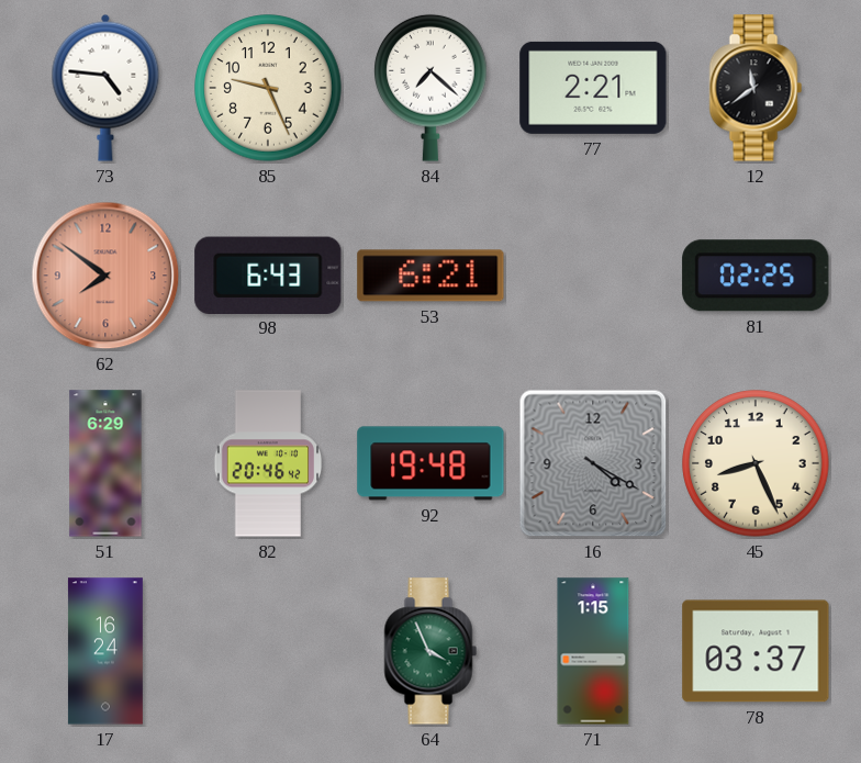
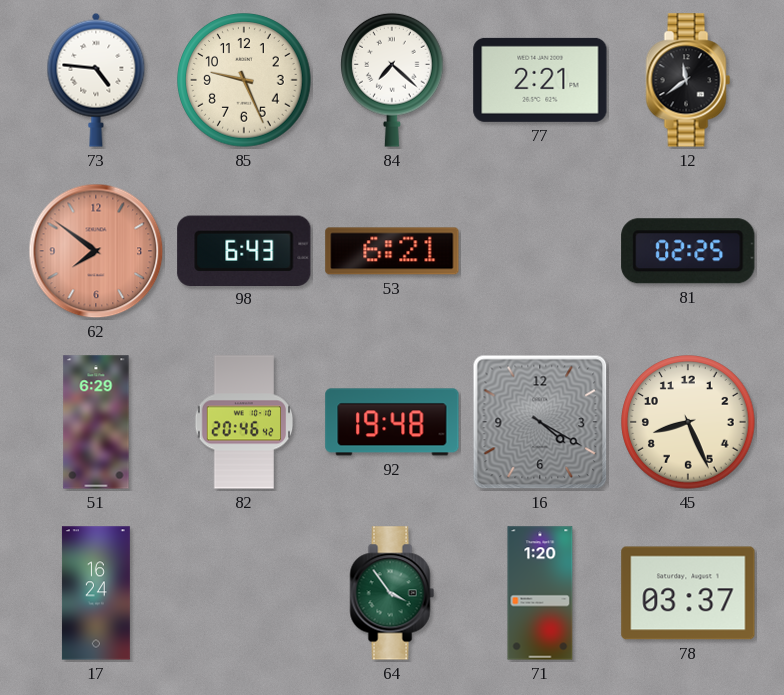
64: 3:56 -> 3:54 (392, 593)
71: 1:15 -> 1:20 (540, 593)
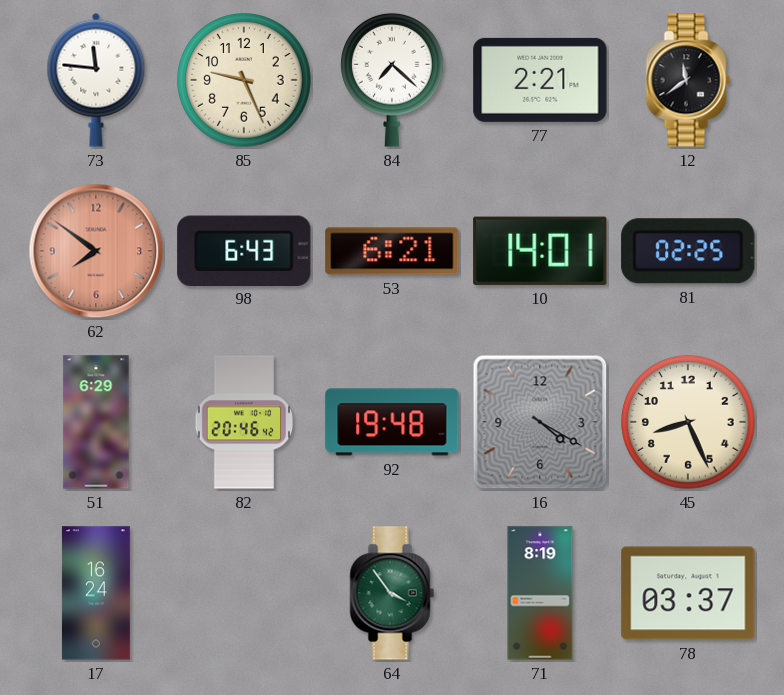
73: 4:46 -> 11:46 (96, 80)
10: none -> 14:01 (540, 251)
71: 1:20 -> 8:19 (540, 593)
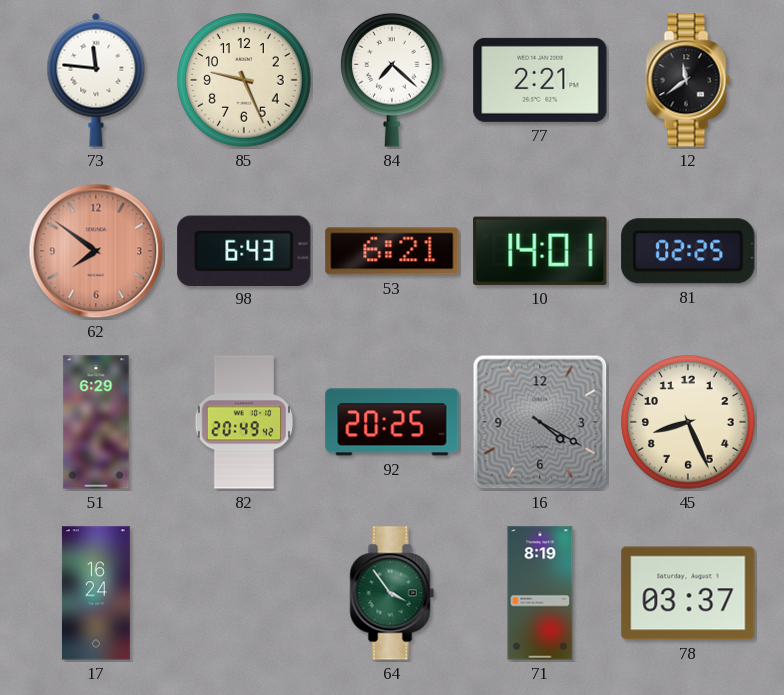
82: 20:46 -> 20:49 (244, 422)
92: 19:48 -> 20:25 (392, 422)
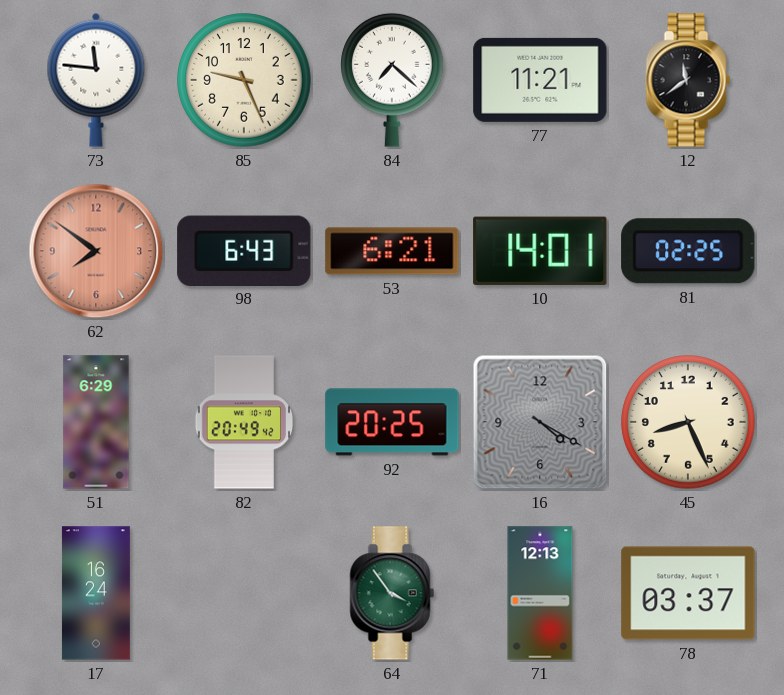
77: 2:21 -> 11:21 (540, 80)
71: 8:19 -> 12:13 (540, 593)
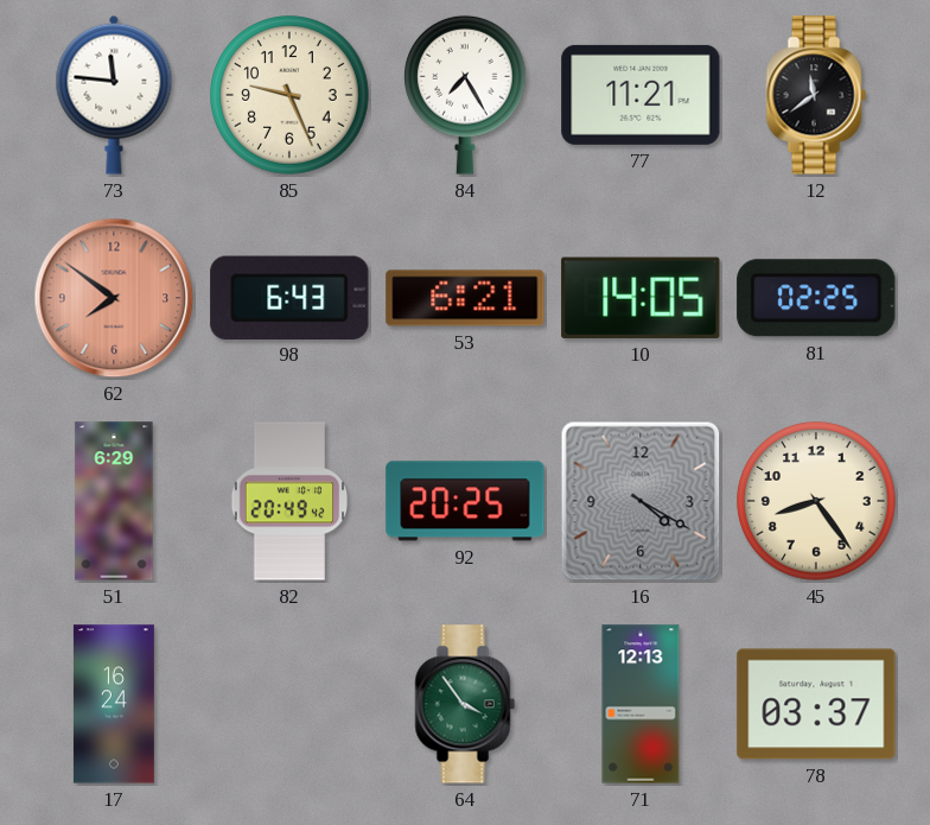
84: 7:22 -> 7:25 (466, 95)
10: 14:01 -> 14:05 (641, 298)
45: 8:26 -> 8:24 (816, 501)
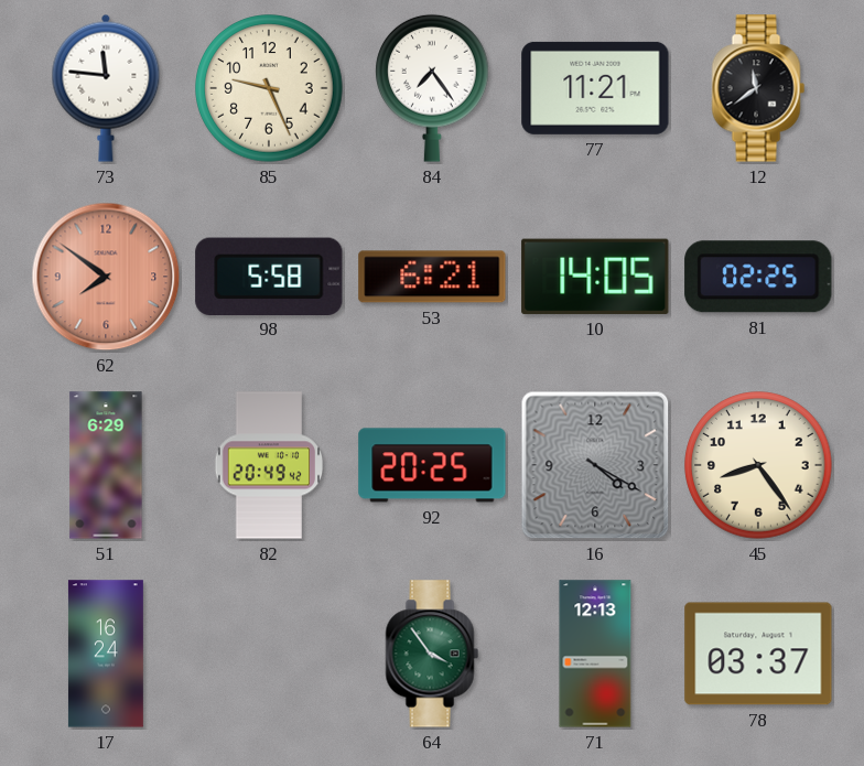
84: 7:25 -> 7:24 (433, 88)
98: 6:43 -> 5:58 (269, 276)
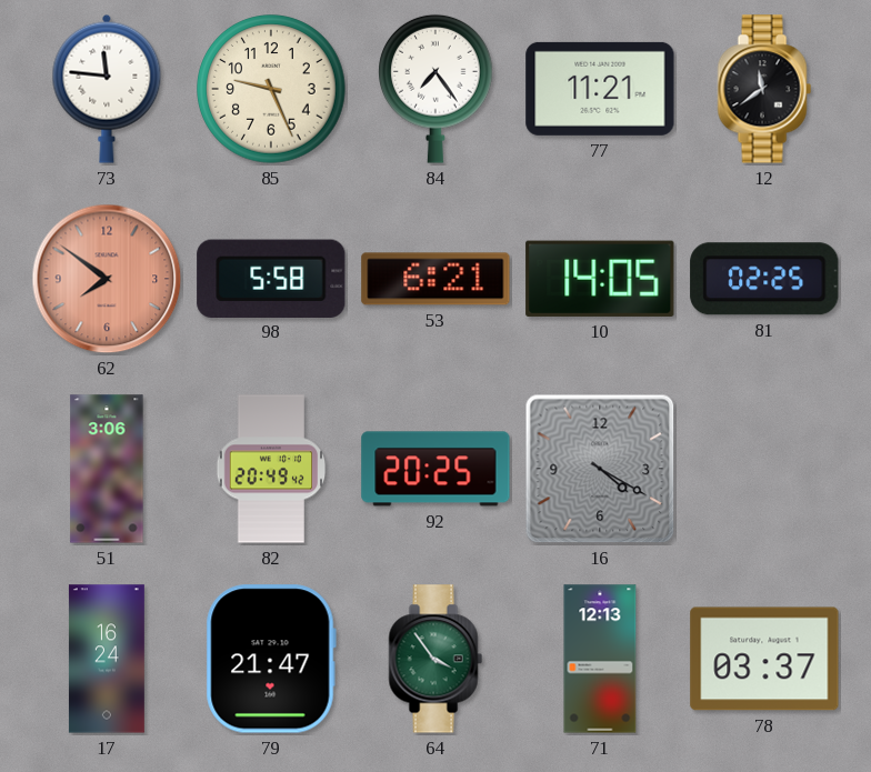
51: 6:29 -> 3:06 (107, 469)
45: 8:24 -> none (758, 465)
79: none -> 21:47 (271, 659)
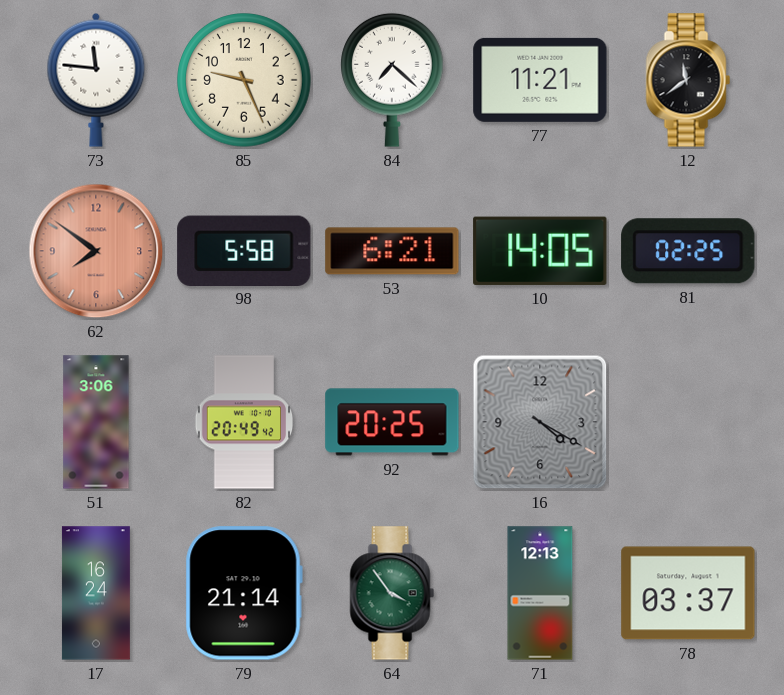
84: 7:24 -> 7:22 (393, 80)
79: 21:47 -> 21:14 (244, 593)
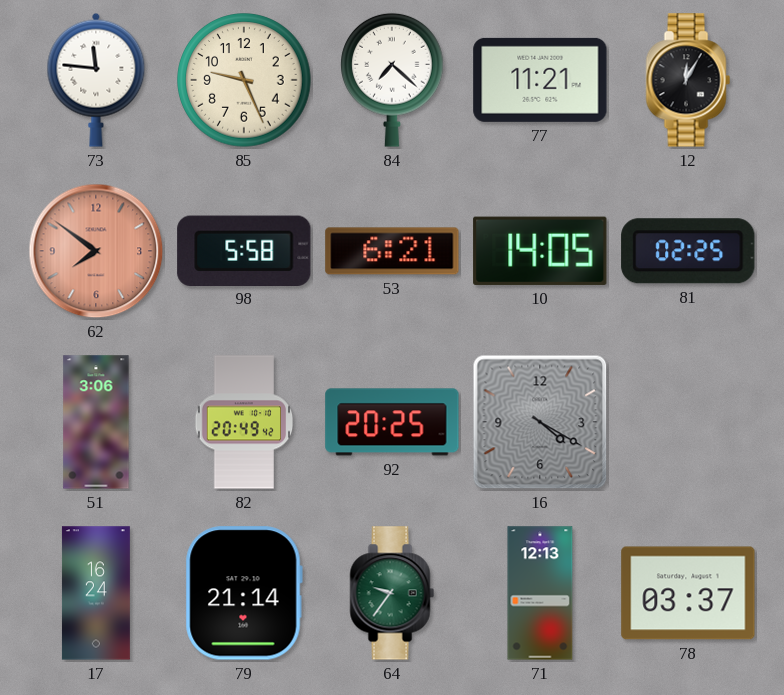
12: 11:39 -> 12:05 (688, 80)
64: 3:54 -> 9:36 (392, 593)
